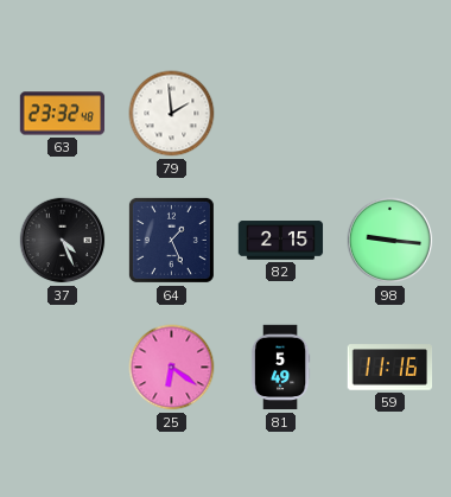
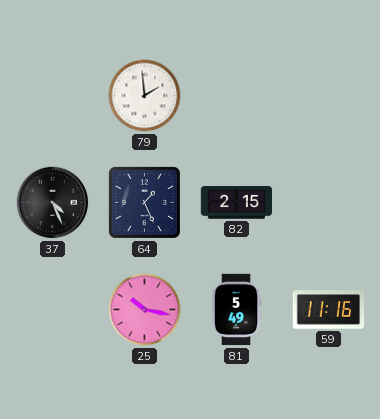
63: 23:32 -> none (63, 114)
98: 9:16 -> none (390, 241)
25: 6:21 -> 10:17 (145, 310)
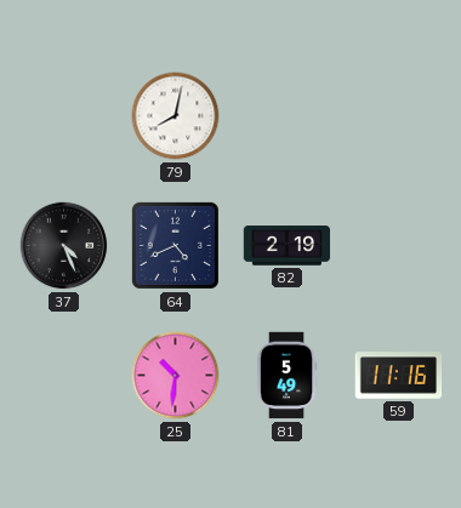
79: 1:59 -> 8:02 (176, 116)
64: 1:26 -> 4:41 (175, 245)
82: 2:15 -> 2:19 (288, 246)
25: 10:17 -> 10:31 (176, 376)
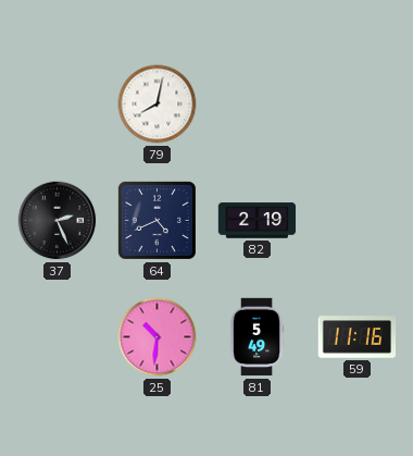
37: 4:26 -> 2:26 (58, 221)
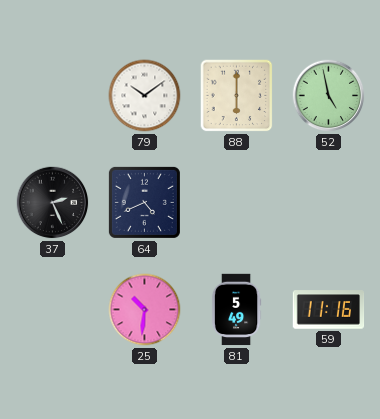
79: 8:02 -> 10:09 (145, 96)
88: none -> 6:00 (237, 96)
52: none -> 4:58 (329, 96)
82: 2:19 -> none (258, 221)
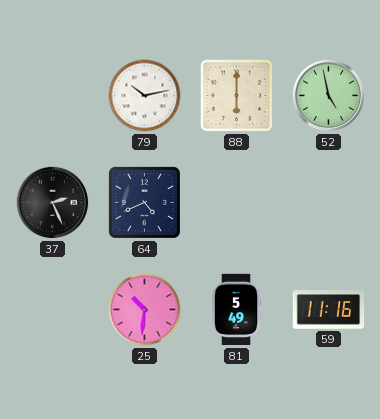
79: 10:09 -> 10:13 (145, 96)
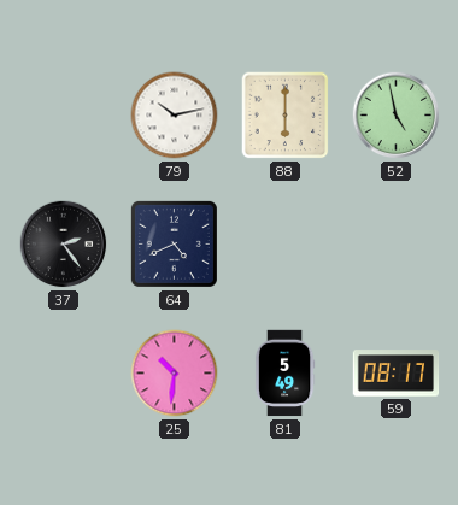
37: 2:26 -> 2:24 (64, 245)
59: 11:16 -> 08:17 (397, 374)
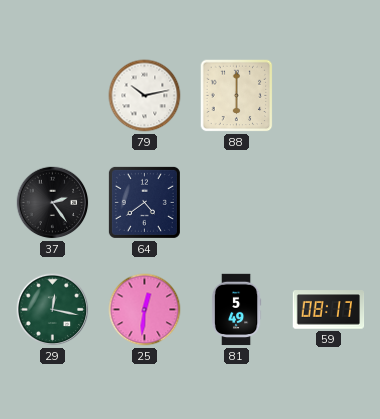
52: 4:58 -> none (397, 116)
64: 4:41 -> 4:39 (144, 202)
29: none -> 12:17 (53, 310)
25: 10:31 -> 12:31 (145, 310)
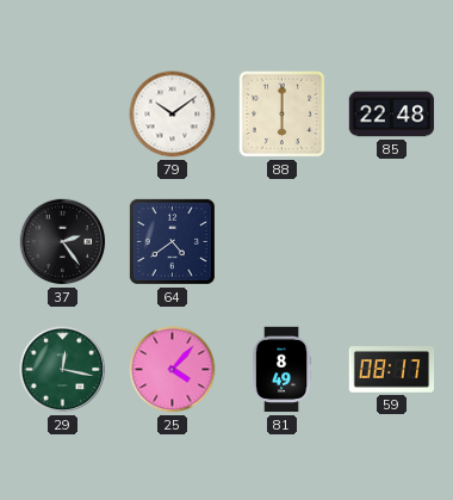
79: 10:13 -> 10:09 (173, 115)
85: none -> 22:48 (392, 115)
25: 12:31 -> 4:07 (173, 370)
81: 5:49 -> 8:49 (281, 370)
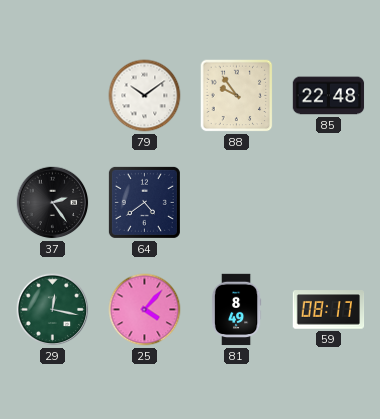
88: 6:00 -> 9:54 (237, 96)
